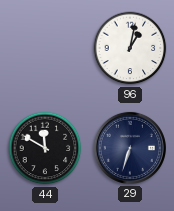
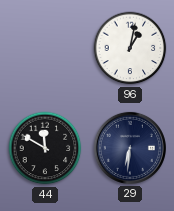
29: 6:33 -> 6:31 (130, 148)
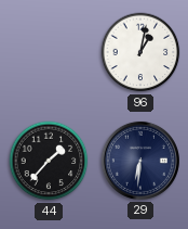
44: 11:50 -> 1:37 (49, 161)
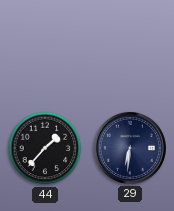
96: 1:02 -> none (140, 52)
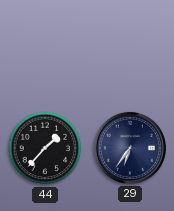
29: 6:31 -> 6:36 (130, 148)
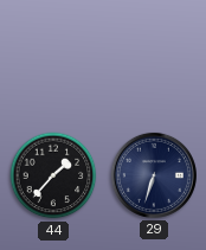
29: 6:36 -> 6:33 (154, 175)
